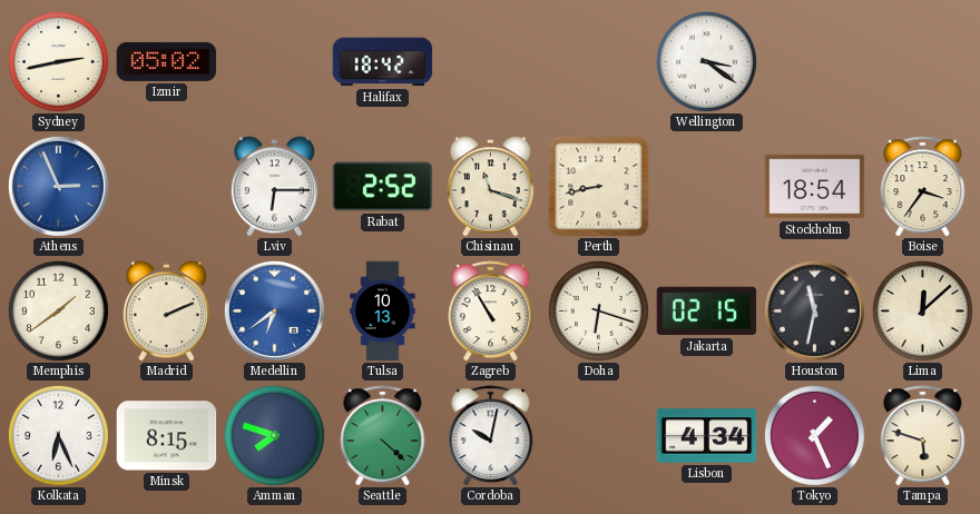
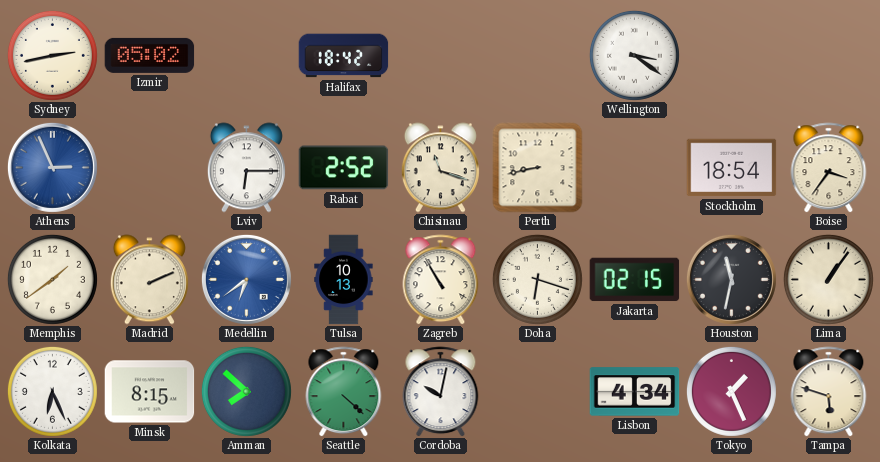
Lima: 12:08 -> 1:06 (828, 279)
Amman: 7:48 -> 7:52 (246, 391)
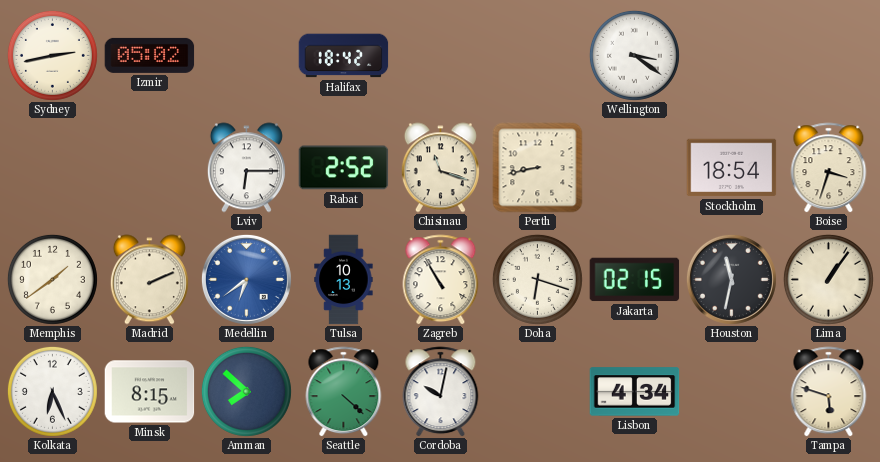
Athens: 2:56 -> none (52, 167)
Boise: 3:36 -> 3:33 (829, 168)
Tokyo: 1:26 -> none (731, 391)
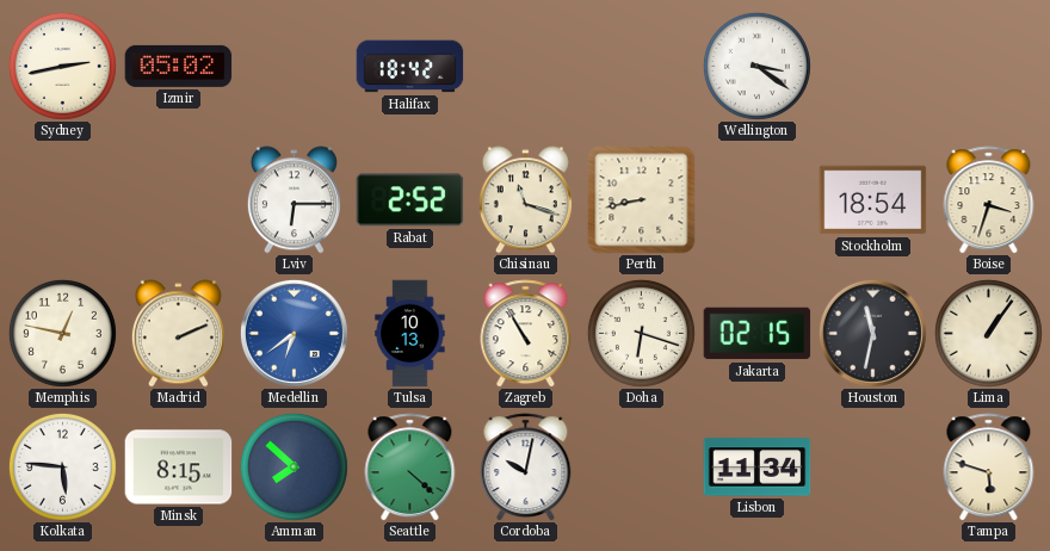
Memphis: 1:39 -> 12:47 (62, 333)
Kolkata: 6:26 -> 5:46 (62, 466)
Lisbon: 4:34 -> 11:34 (758, 468)
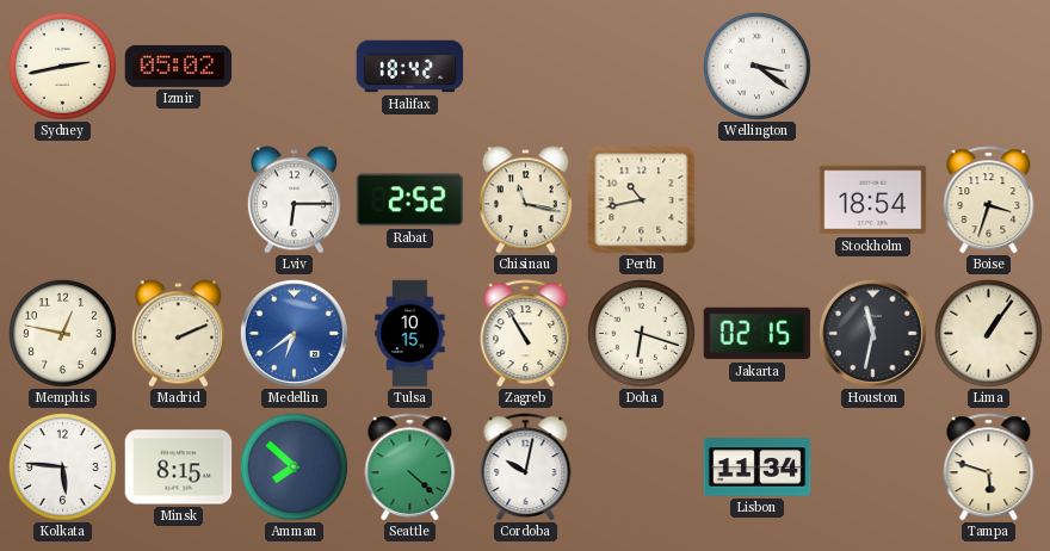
Chisinau: 11:18 -> 11:17 (525, 200)
Perth: 8:43 -> 10:43 (642, 200)
Tulsa: 10:13 -> 10:15 (410, 334)
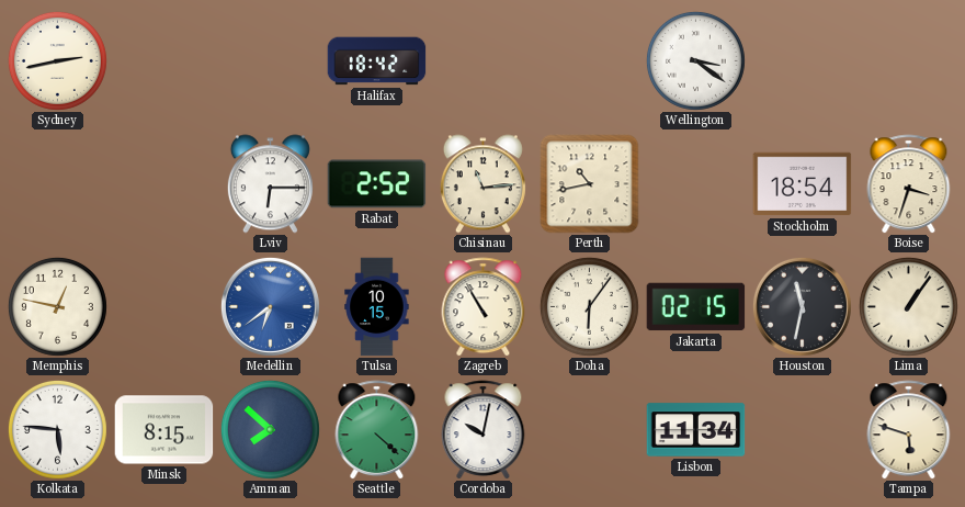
Izmir: 05:02 -> none (179, 66)
Chisinau: 11:17 -> 11:14 (483, 184)
Madrid: 2:11 -> none (178, 334)
Doha: 6:18 -> 6:06 (589, 306)
